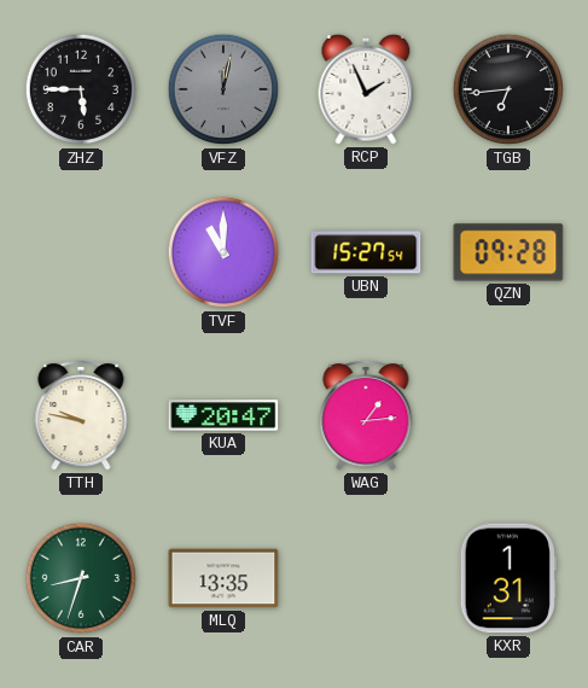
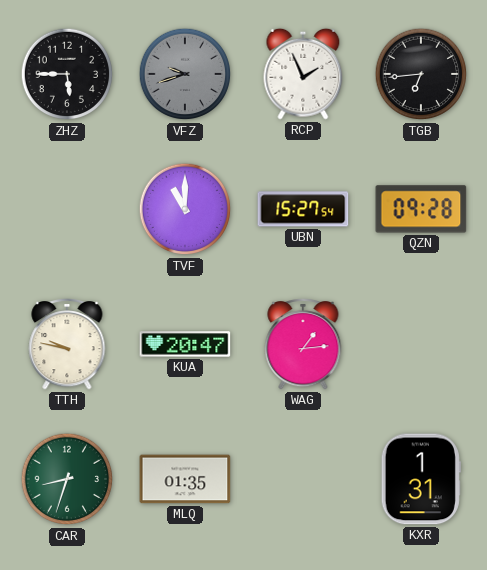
VFZ: 12:02 -> 9:42 (185, 74)
MLQ: 13:35 -> 01:35 (185, 479)
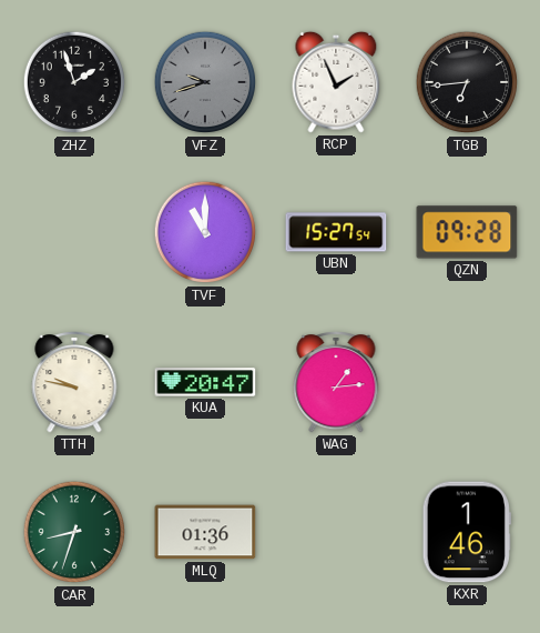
ZHZ: 5:45 -> 1:57 (74, 82)
MLQ: 01:35 -> 01:36 (205, 532)
KXR: 1:31 -> 1:46 (467, 532)
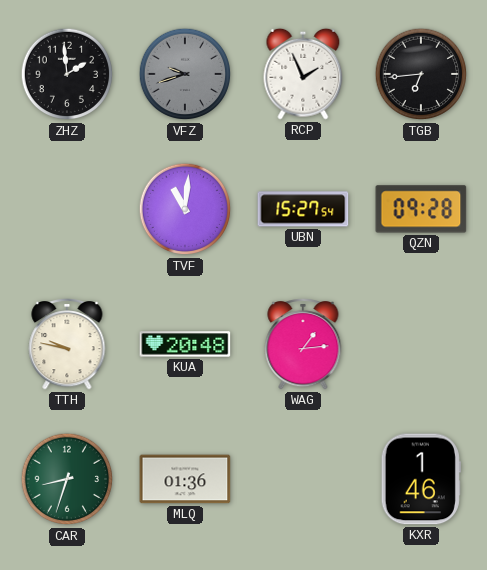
ZHZ: 1:57 -> 1:59 (67, 74)
TVF: 11:00 -> 11:01 (185, 209)
KUA: 20:47 -> 20:48 (185, 344)
